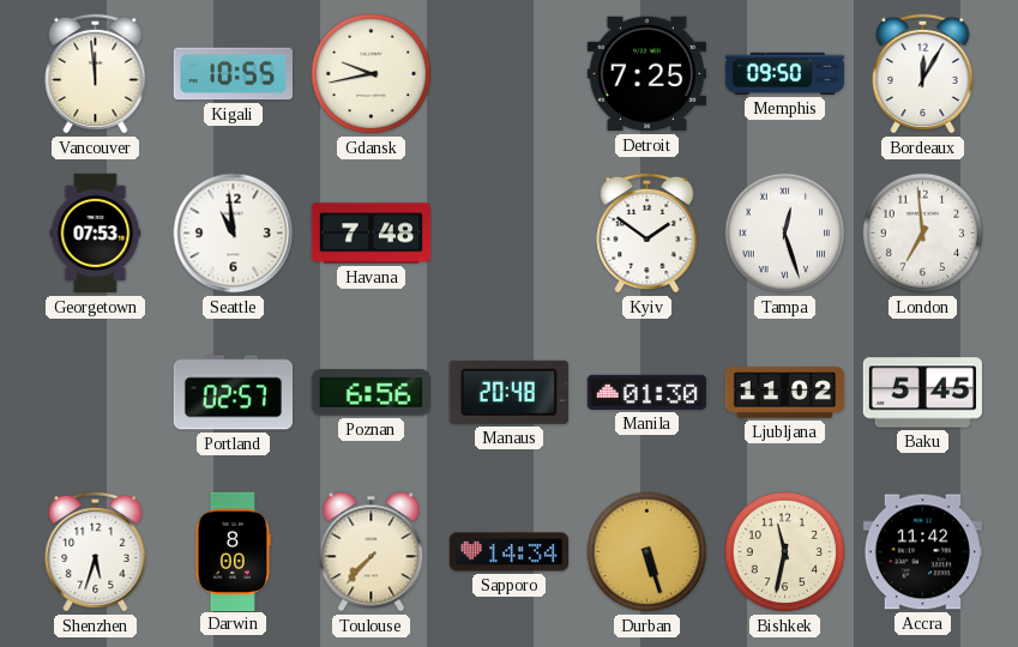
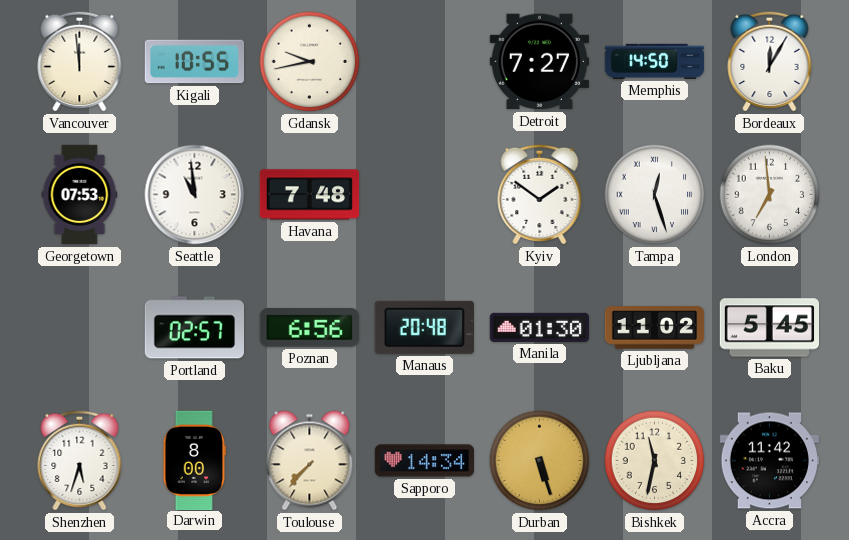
Detroit: 7:25 -> 7:27 (539, 62)
Memphis: 09:50 -> 14:50 (655, 61)
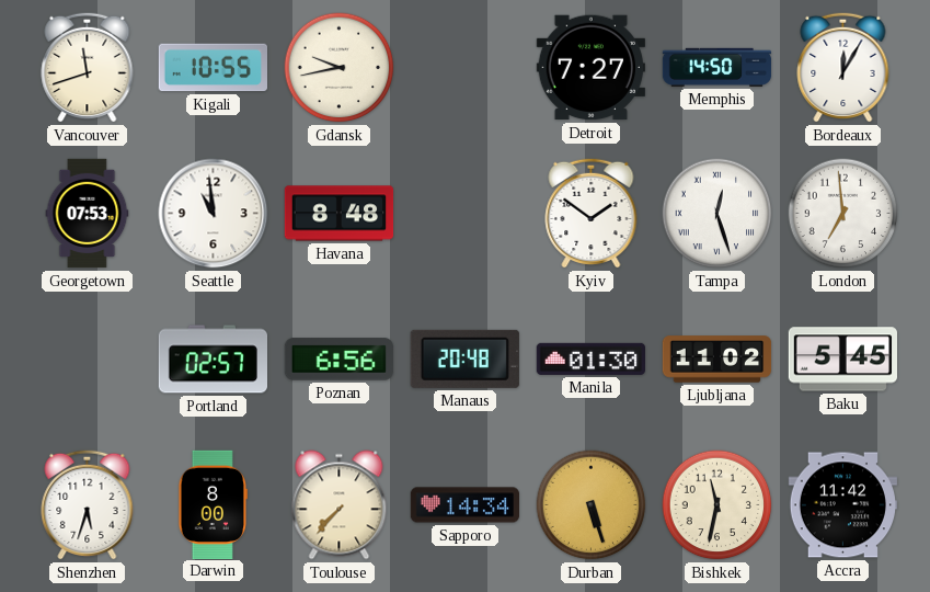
Vancouver: 11:59 -> 11:42 (88, 67)
Havana: 7:48 -> 8:48 (340, 214)
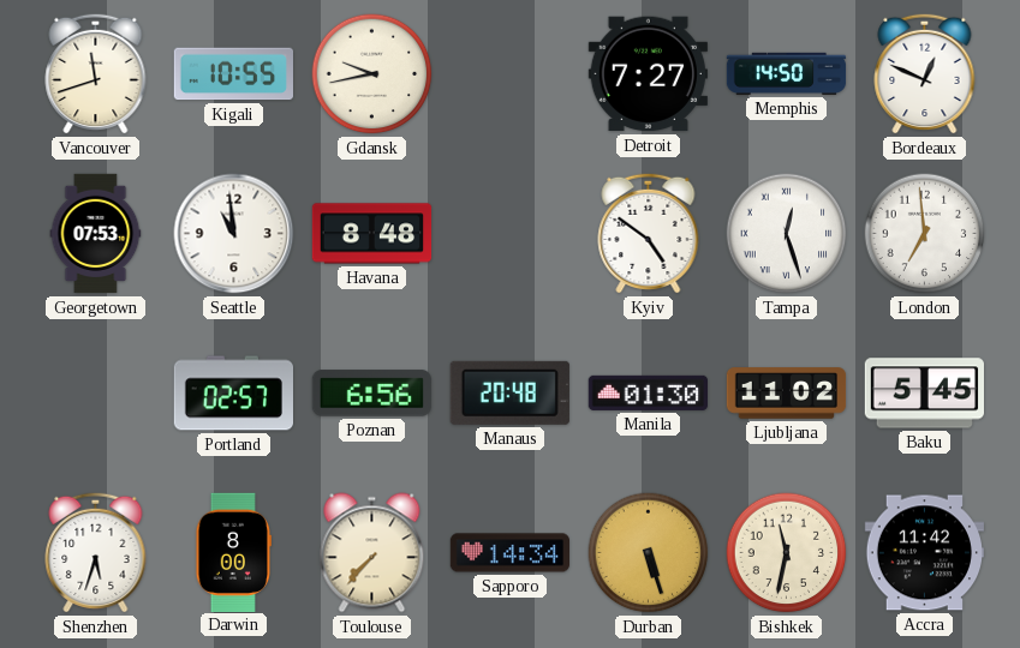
Bordeaux: 12:05 -> 12:49 (925, 73)
Kyiv: 1:51 -> 4:51 (649, 233)
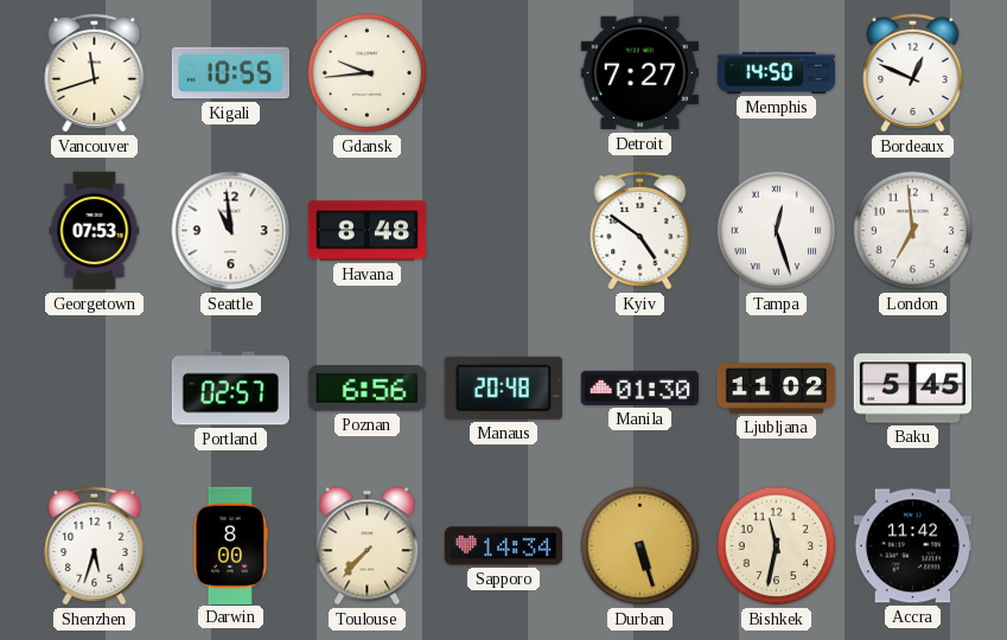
Gdansk: 9:43 -> 9:44 (368, 73)
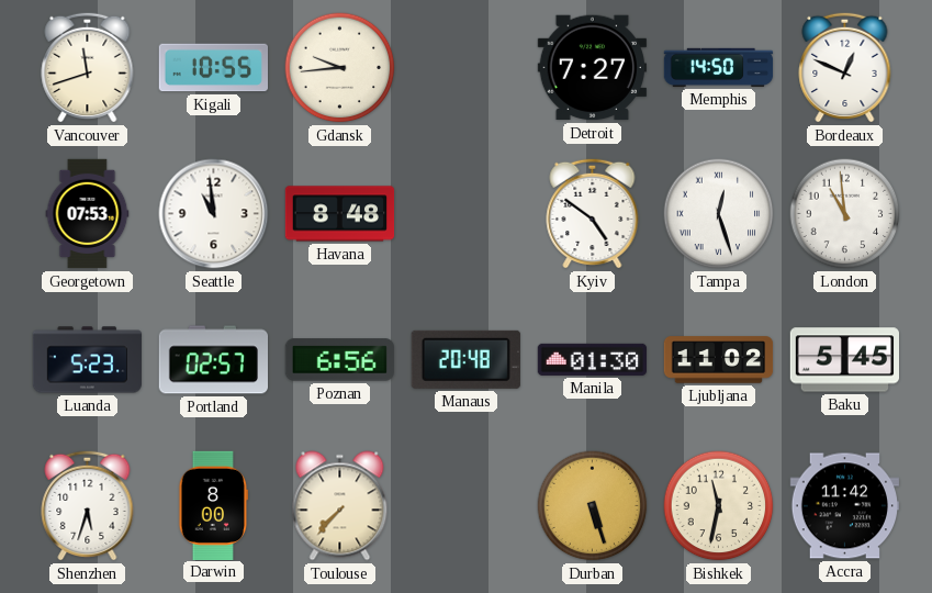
London: 6:59 -> 10:59 (845, 214)
Luanda: none -> 5:23 (87, 360)
Sapporo: 14:34 -> none (504, 546)
